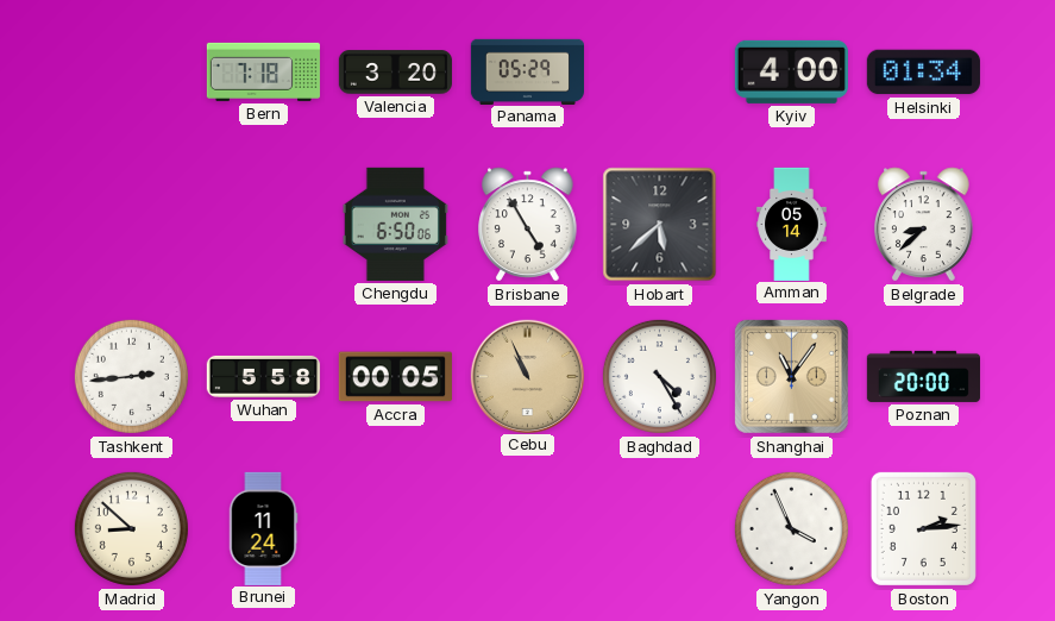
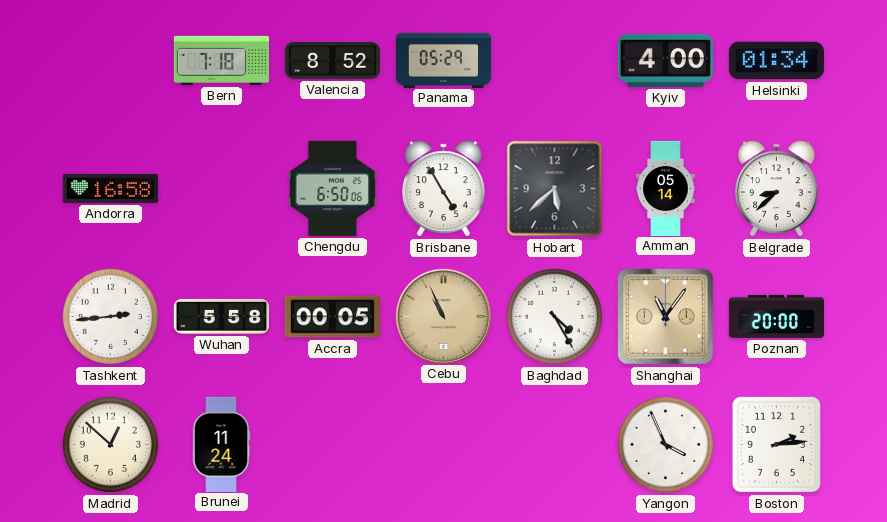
Valencia: 3:20 -> 8:52 (332, 61)
Andorra: none -> 16:58 (110, 188)
Madrid: 8:52 -> 12:52 (110, 444)
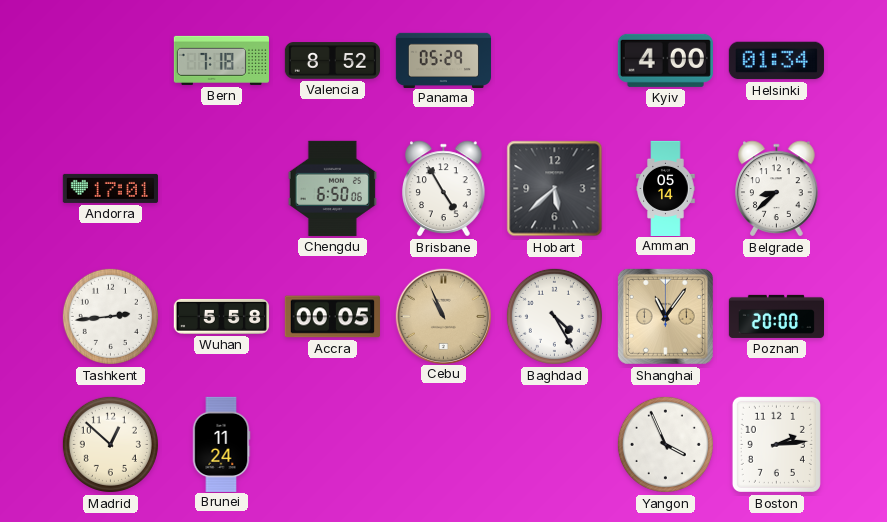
Andorra: 16:58 -> 17:01 (110, 188)
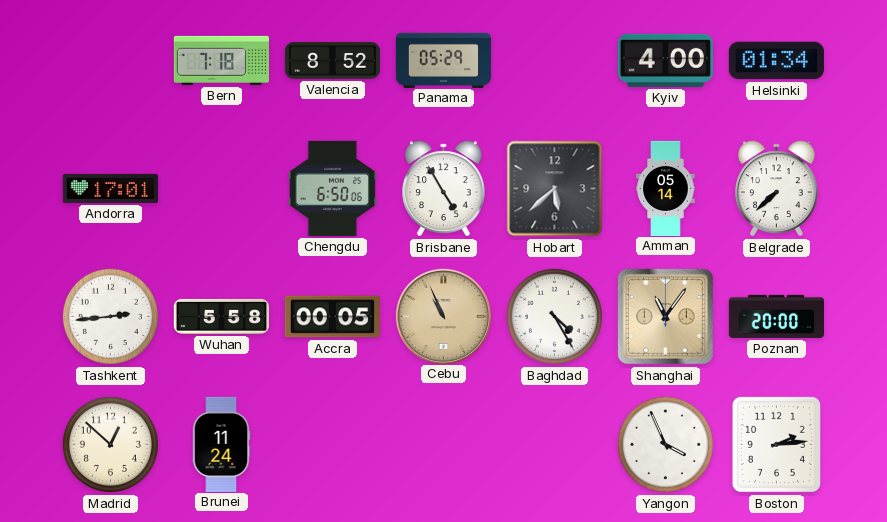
Belgrade: 8:38 -> 7:38 (777, 189)
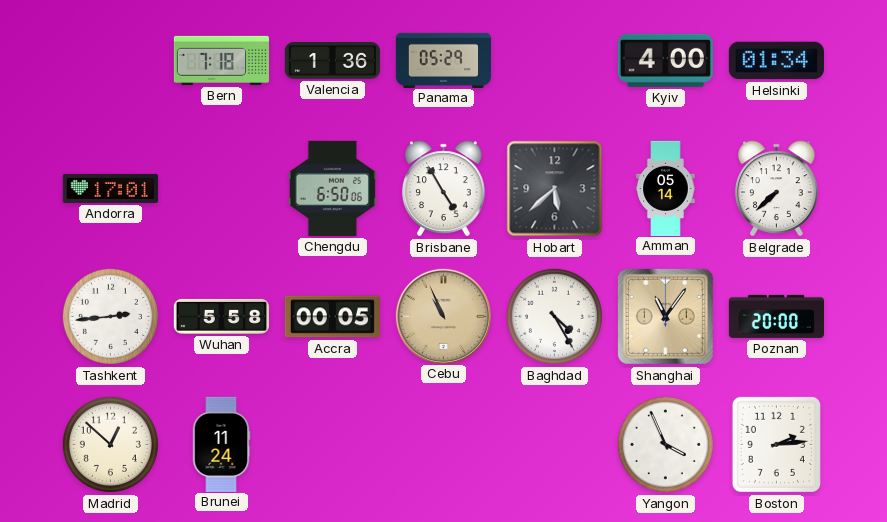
Valencia: 8:52 -> 1:36 (332, 61)
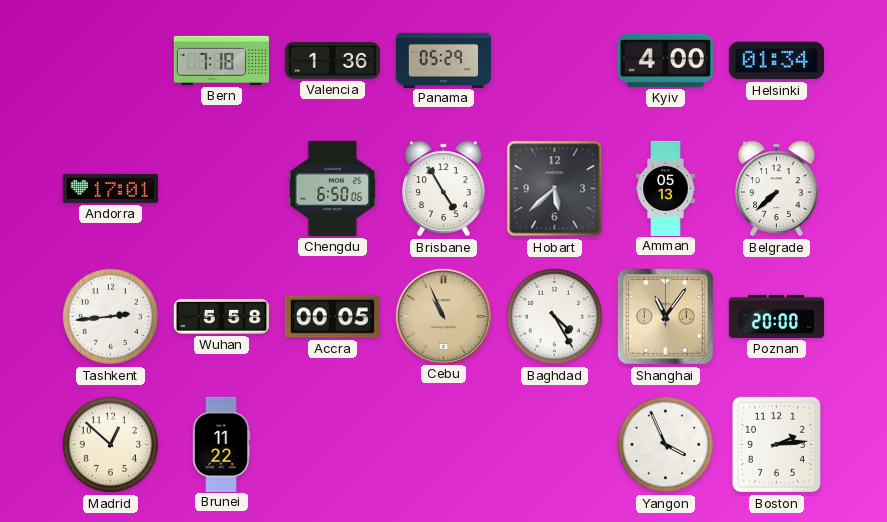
Amman: 05:14 -> 05:13 (666, 188)
Brunei: 11:24 -> 11:22 (221, 444)
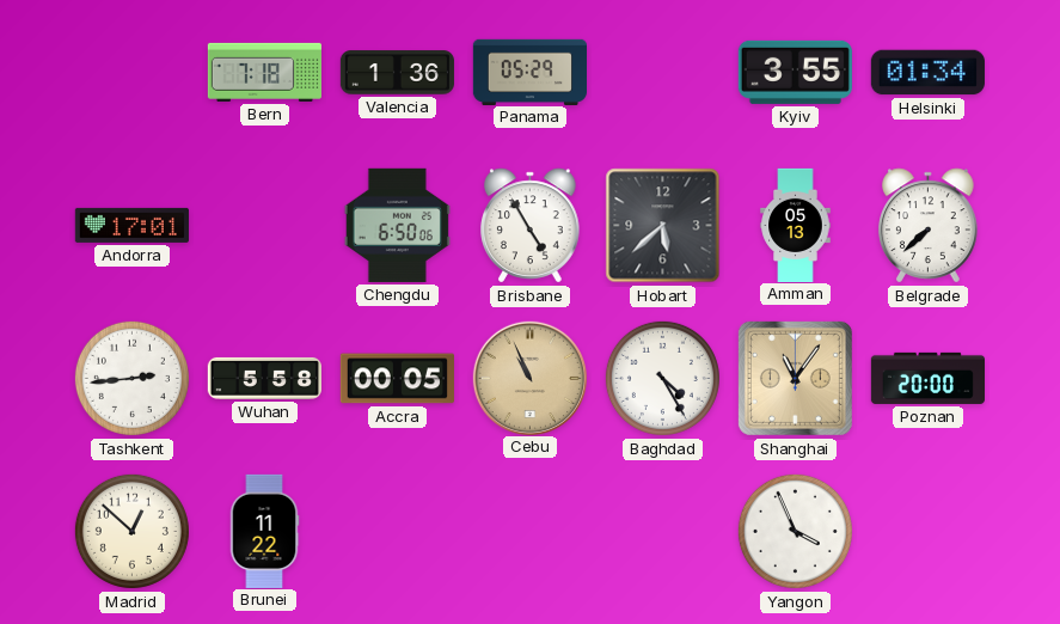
Kyiv: 4:00 -> 3:55 (795, 72)
Boston: 2:14 -> none (776, 444)
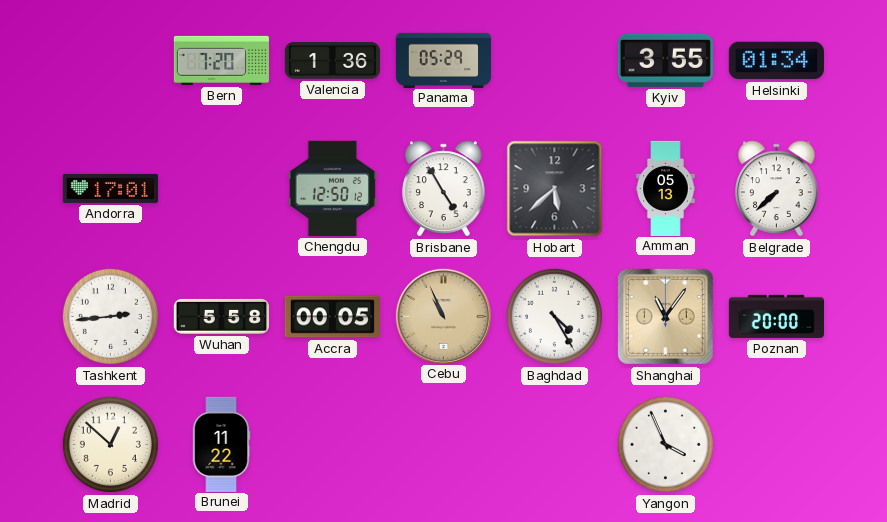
Bern: 7:18 -> 7:20 (221, 60)
Chengdu: 6:50 -> 12:50 (332, 188)
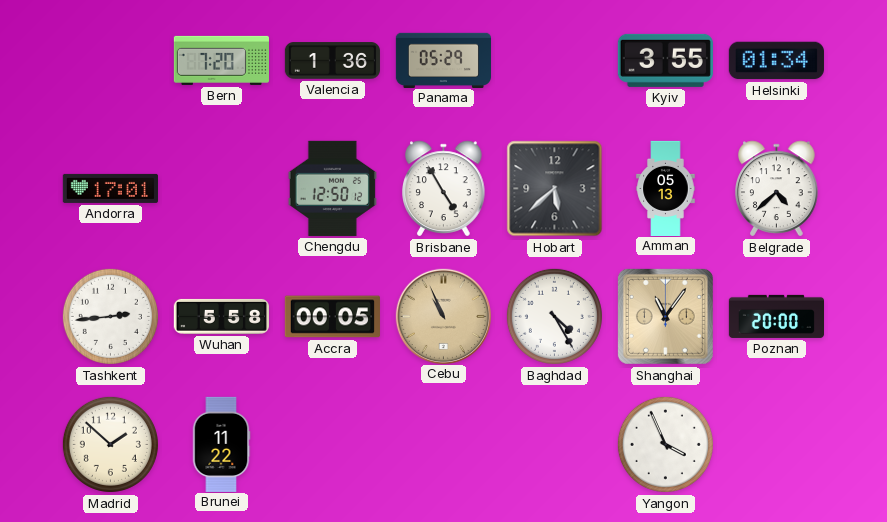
Belgrade: 7:38 -> 4:38 (777, 189)
Madrid: 12:52 -> 1:52 (110, 444)
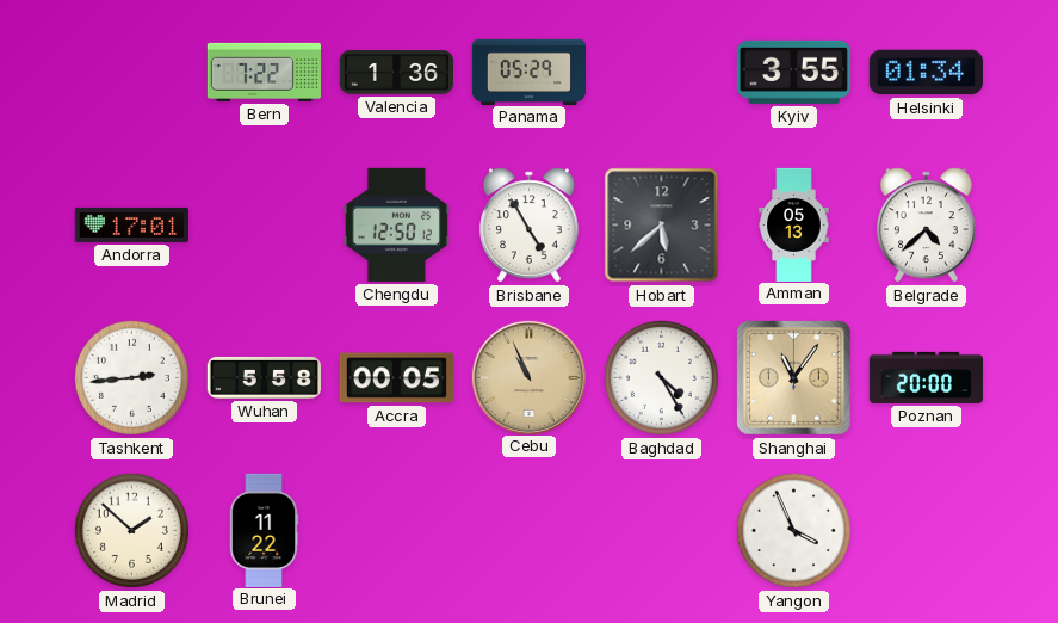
Bern: 7:20 -> 7:22 (264, 72)
